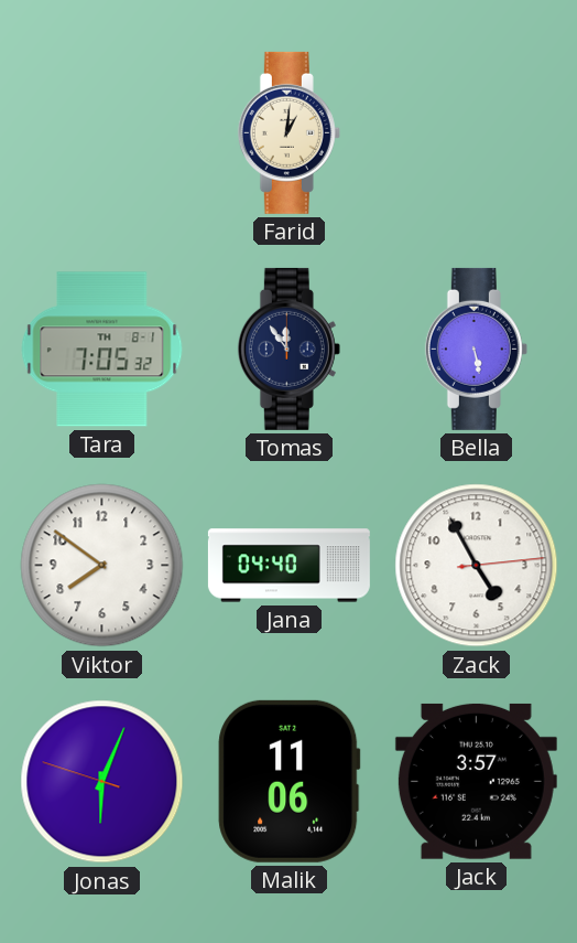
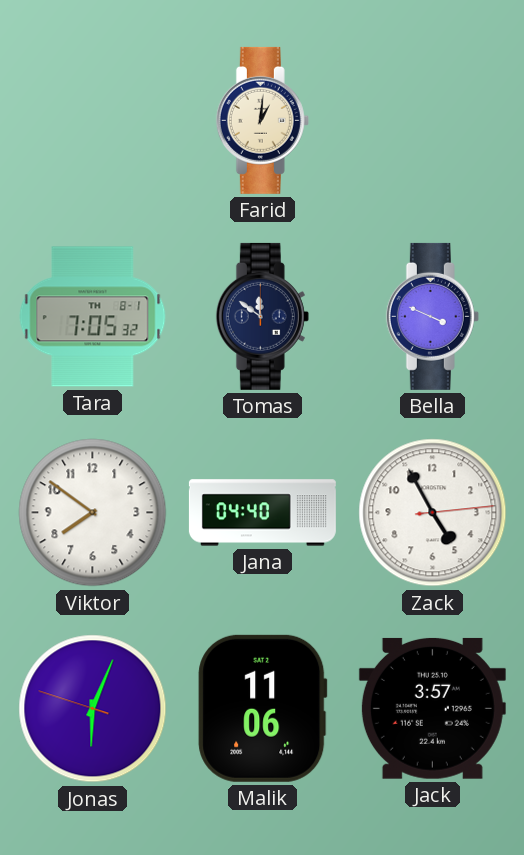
Tomas: 11:54 -> 11:51 (262, 316)
Bella: 5:28 -> 3:49 (432, 316)
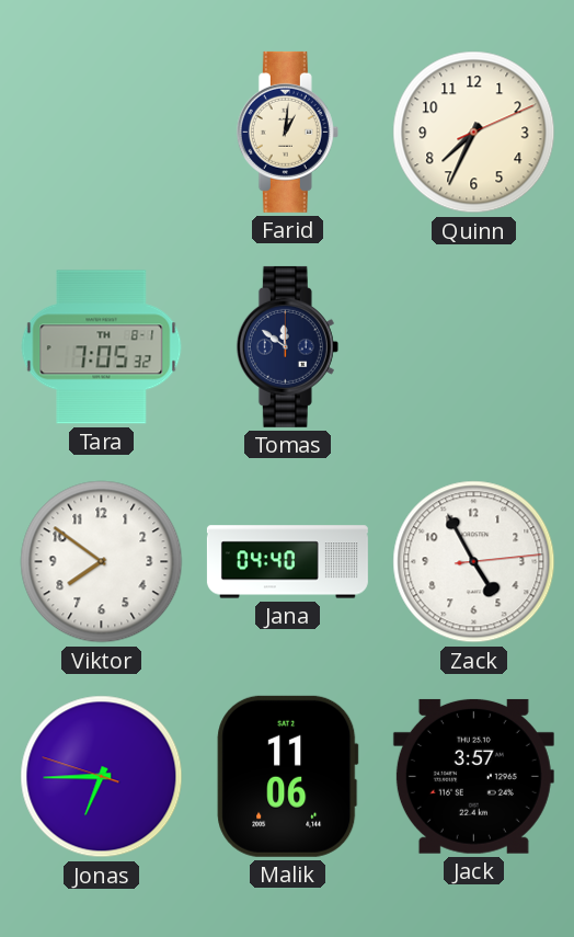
Quinn: none -> 7:34 (474, 133)
Bella: 3:49 -> none (432, 316)
Jonas: 6:03 -> 6:44 (102, 777)
